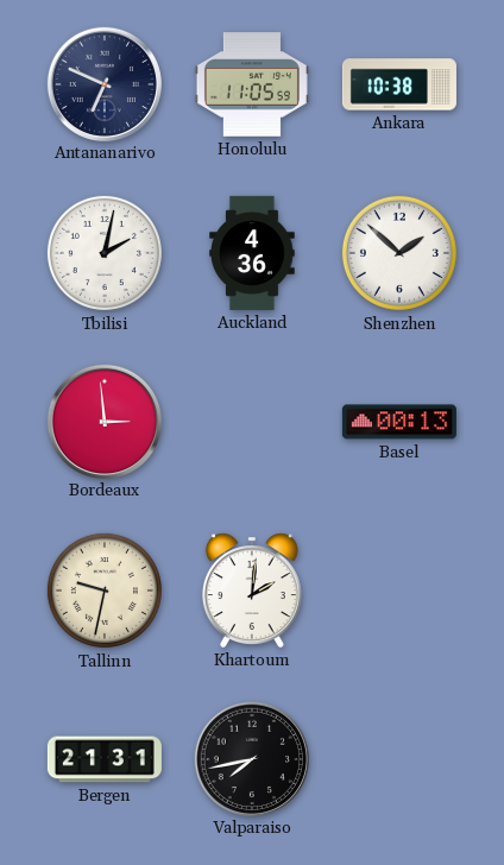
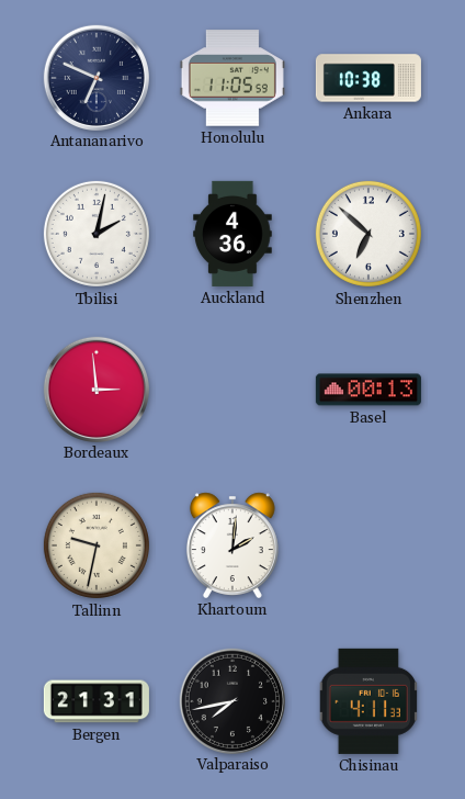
Shenzhen: 1:52 -> 6:52 (368, 234)
Chisinau: none -> 4:11 (367, 701)
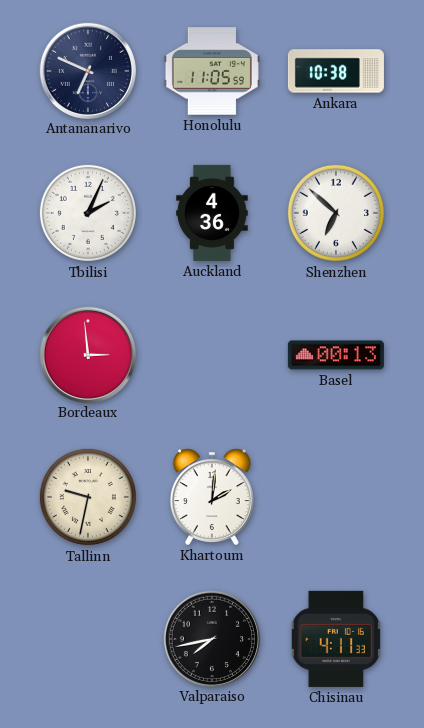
Tbilisi: 2:02 -> 2:04 (88, 213)
Bergen: 21:31 -> none (97, 701)
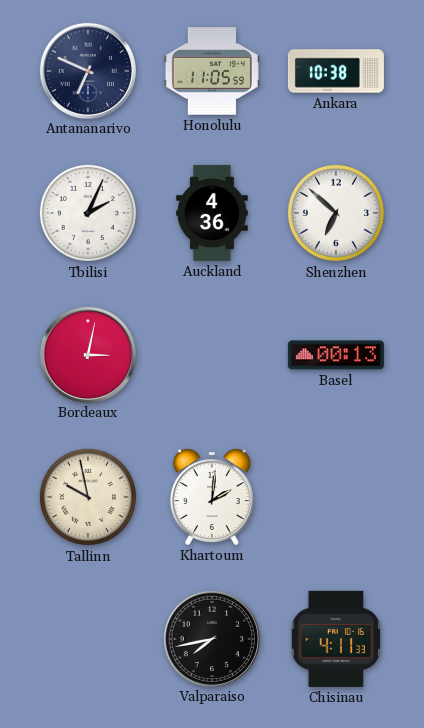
Bordeaux: 2:59 -> 3:02 (87, 354)
Tallinn: 9:32 -> 9:58 (88, 497)
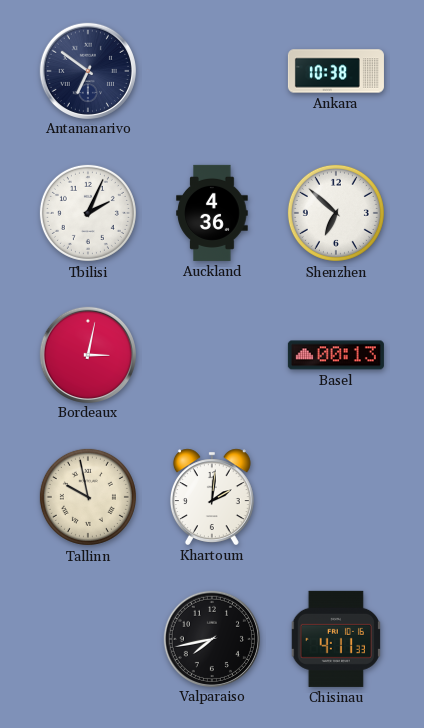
Antananarivo: 6:49 -> 6:51 (87, 70)
Honolulu: 11:05 -> none (212, 71)
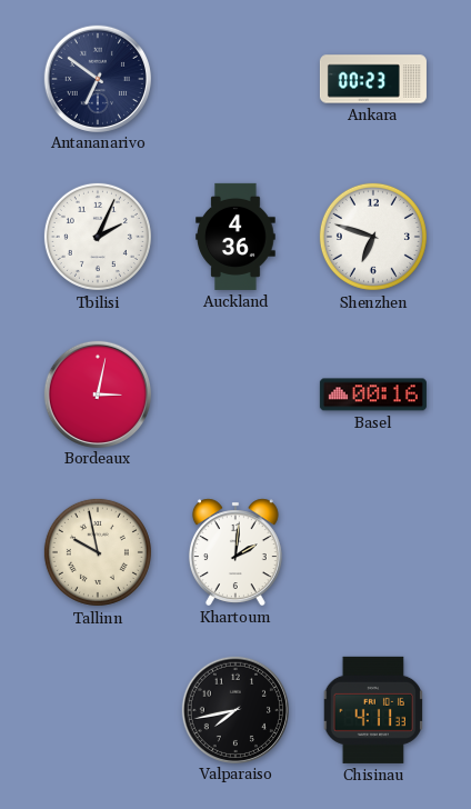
Ankara: 10:38 -> 00:23 (373, 79)
Shenzhen: 6:52 -> 6:48 (373, 237)
Basel: 00:13 -> 00:16 (373, 394)
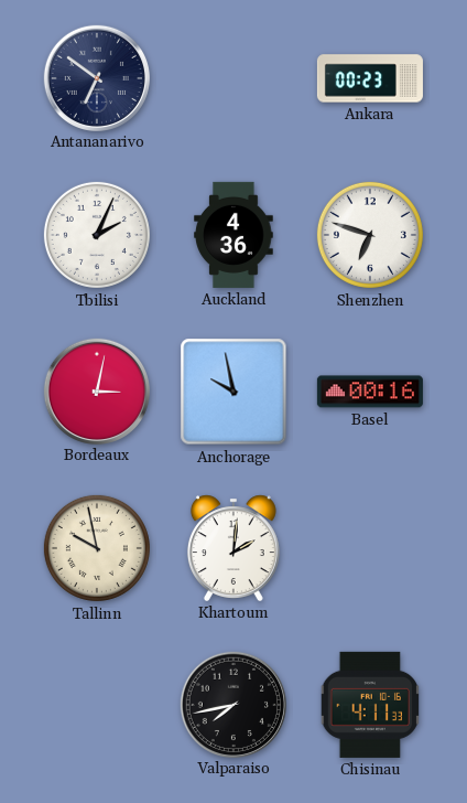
Anchorage: none -> 9:58 (233, 392)
